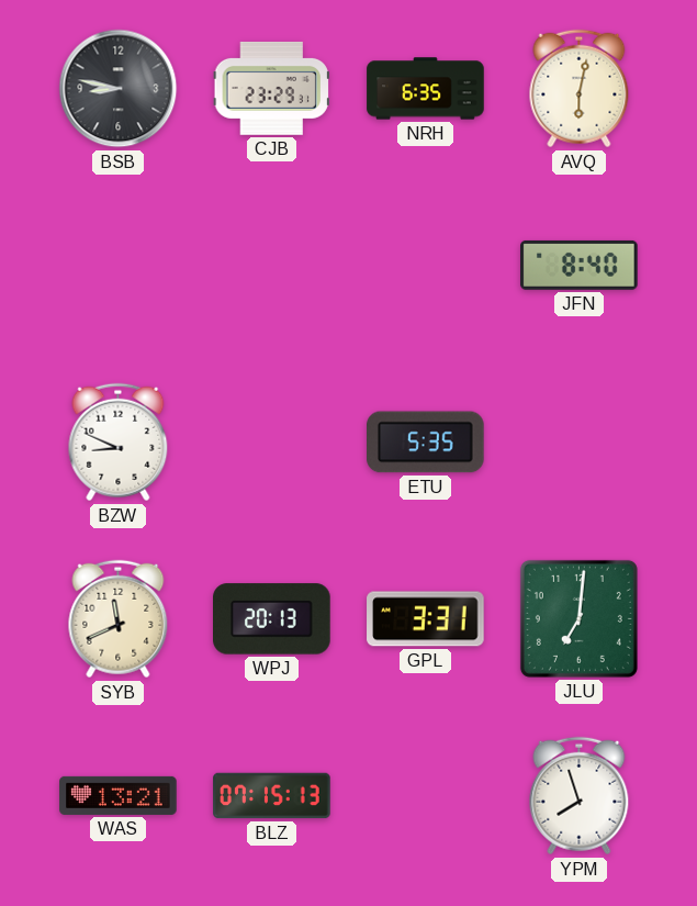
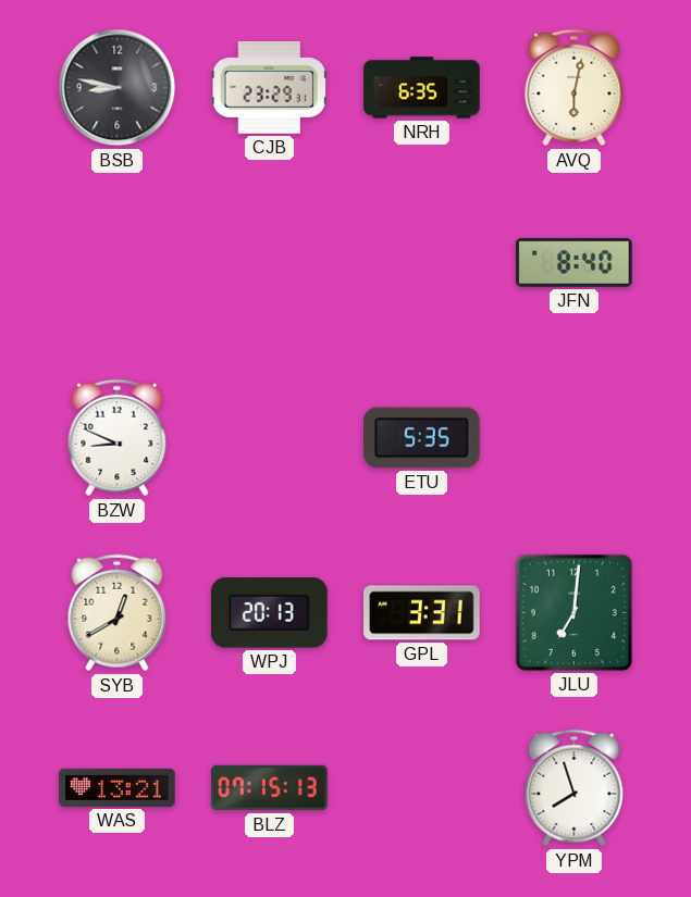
SYB: 11:41 -> 12:40 (118, 613)
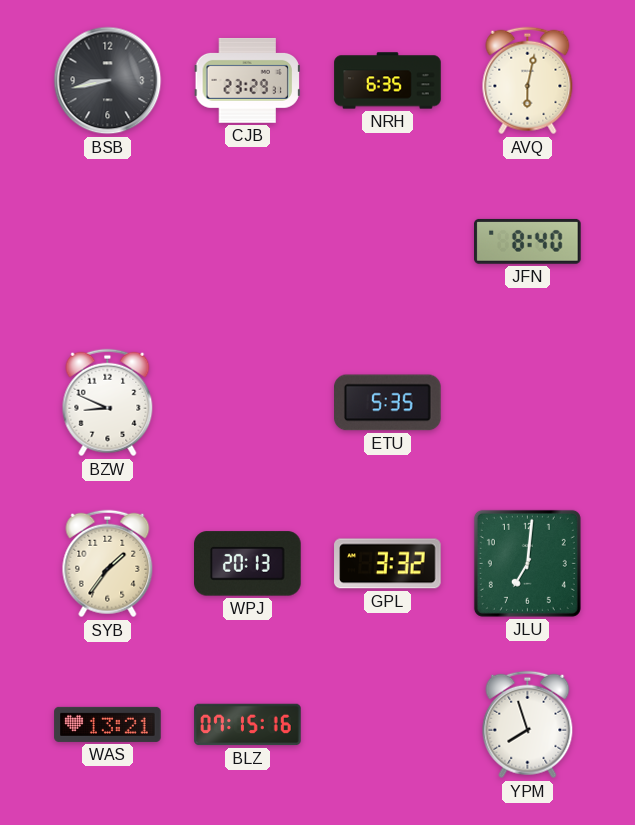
BSB: 8:47 -> 8:43 (108, 81)
SYB: 12:40 -> 1:36 (108, 564)
GPL: 3:31 -> 3:32 (388, 564)
BLZ: 07:15:13 -> 07:15:16 (248, 725)
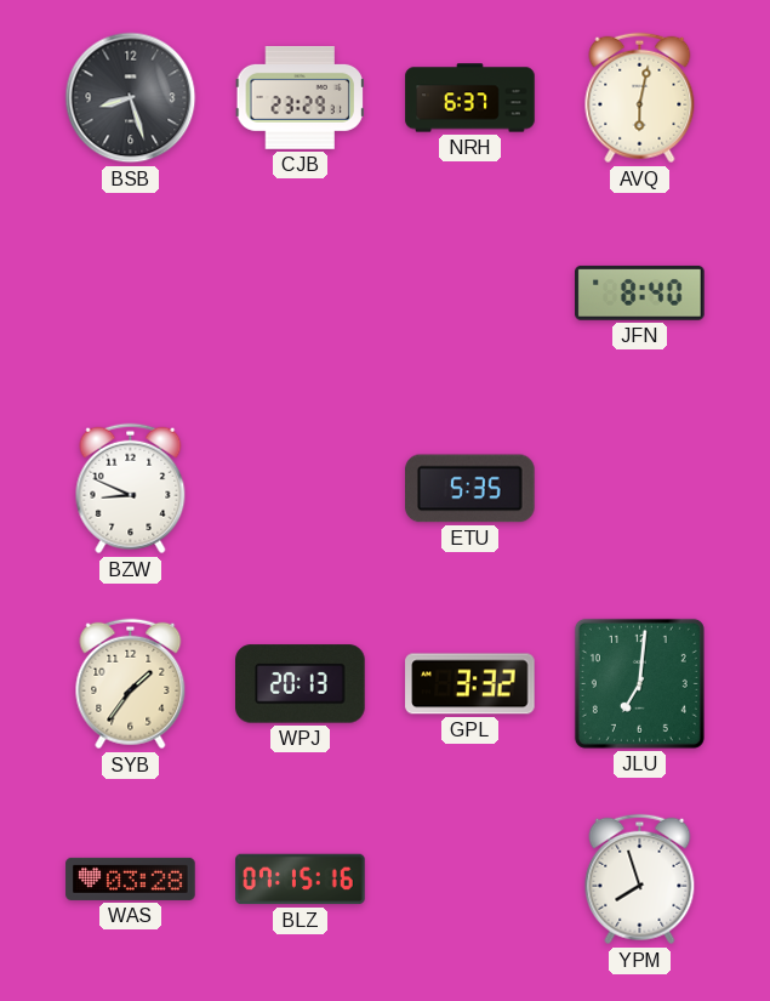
BSB: 8:43 -> 8:27 (131, 98)
NRH: 6:35 -> 6:37 (470, 98)
WAS: 13:21 -> 03:28 (131, 878)
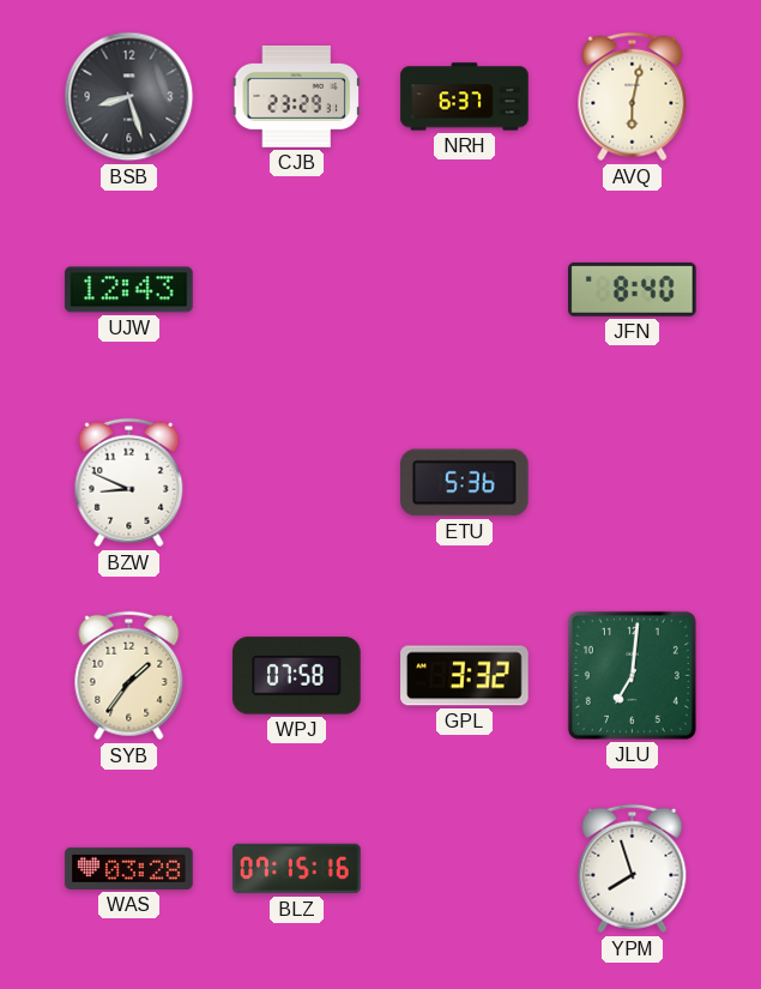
UJW: none -> 12:43 (129, 290)
ETU: 5:35 -> 5:36 (465, 483)
WPJ: 20:13 -> 07:58 (297, 676)
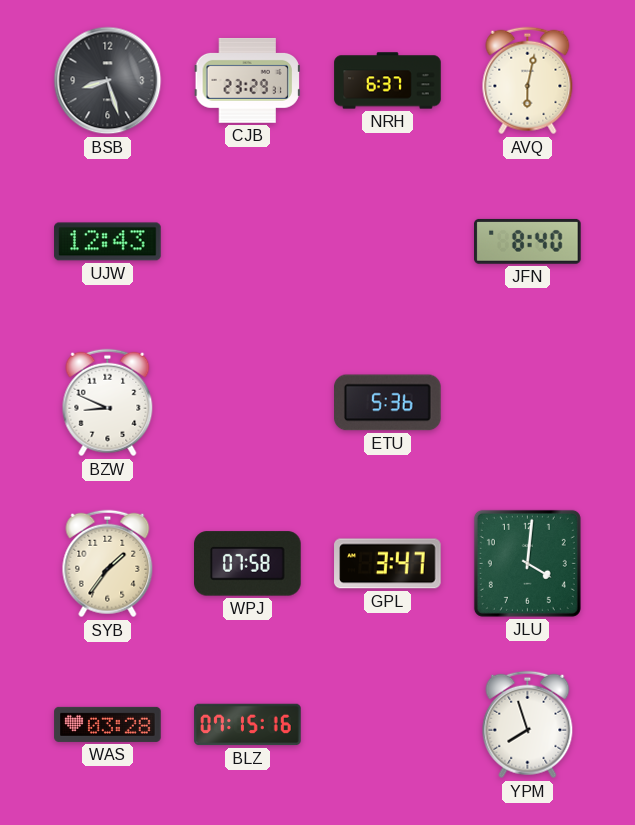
GPL: 3:32 -> 3:47 (388, 564)
JLU: 7:01 -> 4:01 (527, 563)
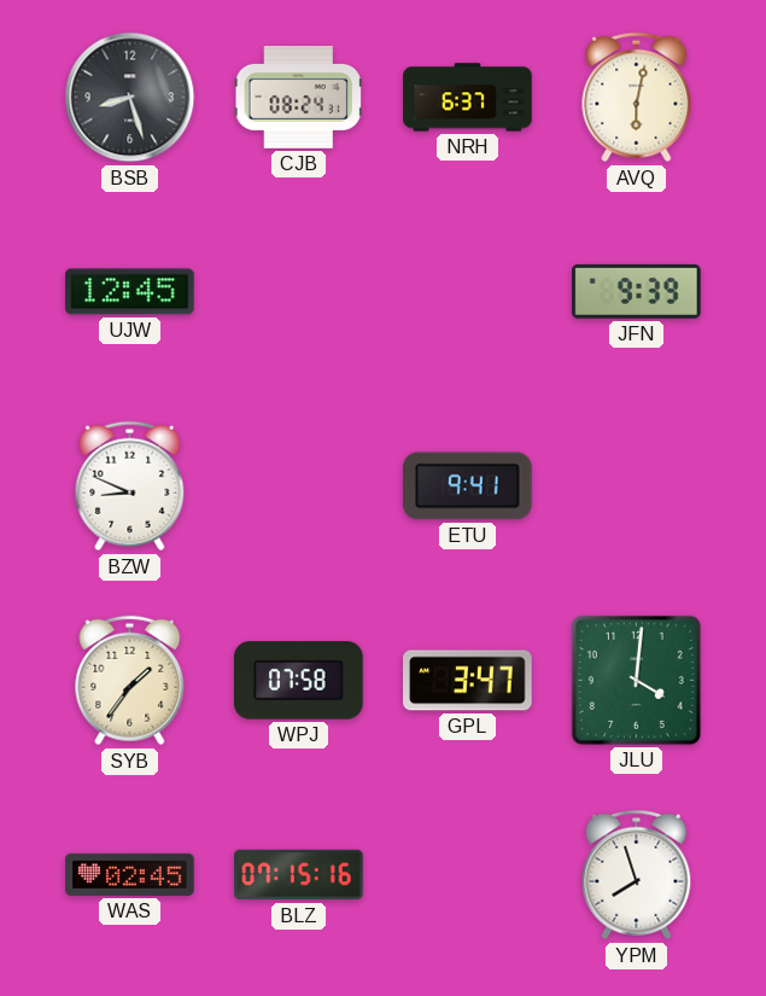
CJB: 23:29 -> 08:24 (298, 97)
UJW: 12:43 -> 12:45 (130, 292)
JFN: 8:40 -> 9:39 (637, 291)
ETU: 5:36 -> 9:41 (468, 487)
WAS: 03:28 -> 02:45 (130, 874)
